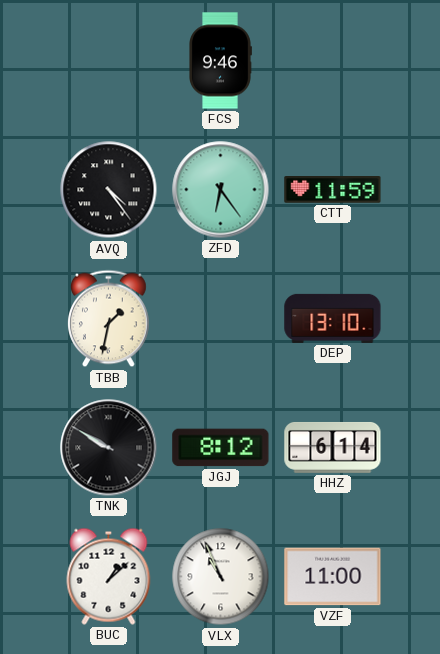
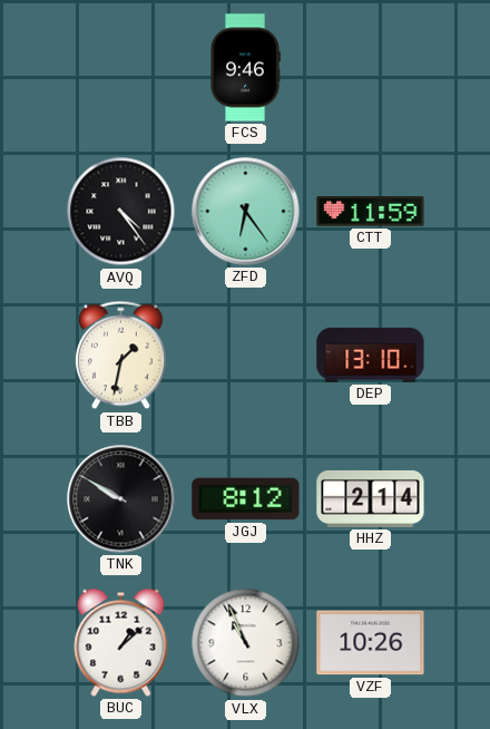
HHZ: 6:14 -> 2:14 (371, 498)
VZF: 11:00 -> 10:26 (371, 643)
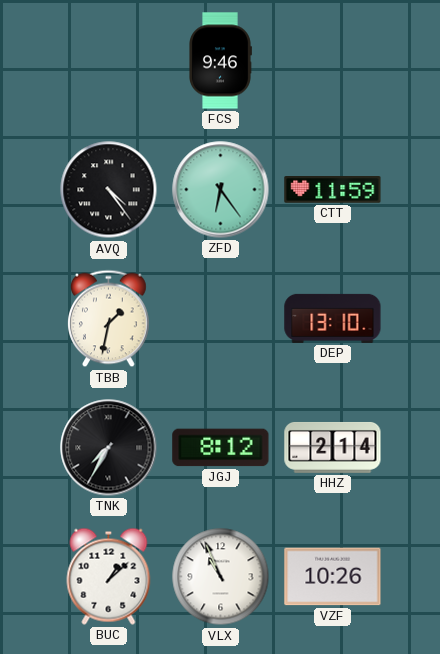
TNK: 9:50 -> 7:35 (109, 448)
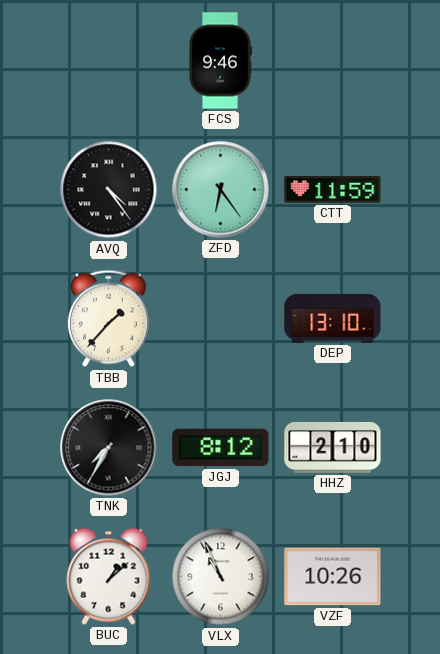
TBB: 1:32 -> 1:37 (109, 319)
HHZ: 2:14 -> 2:10 (333, 447)
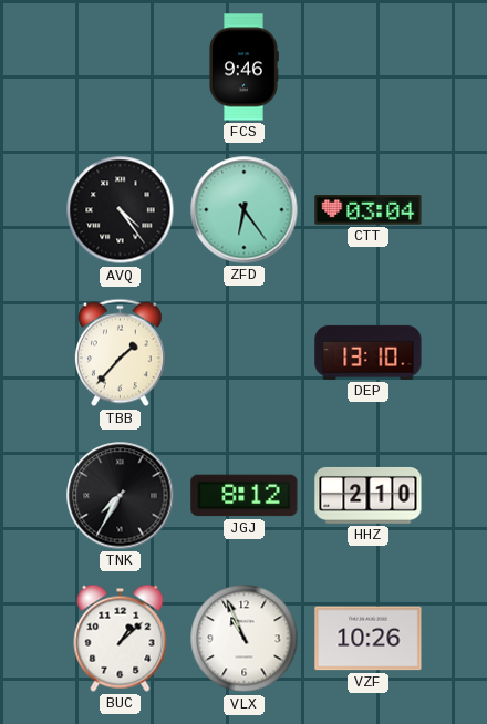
CTT: 11:59 -> 03:04 (369, 210)
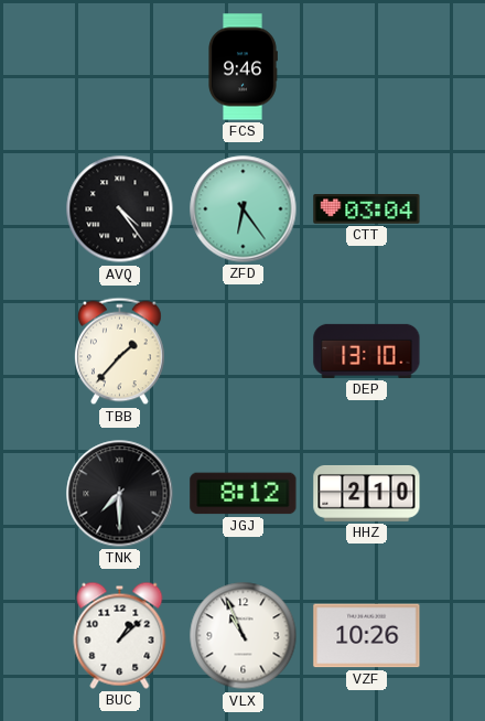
TNK: 7:35 -> 7:30 (120, 494)
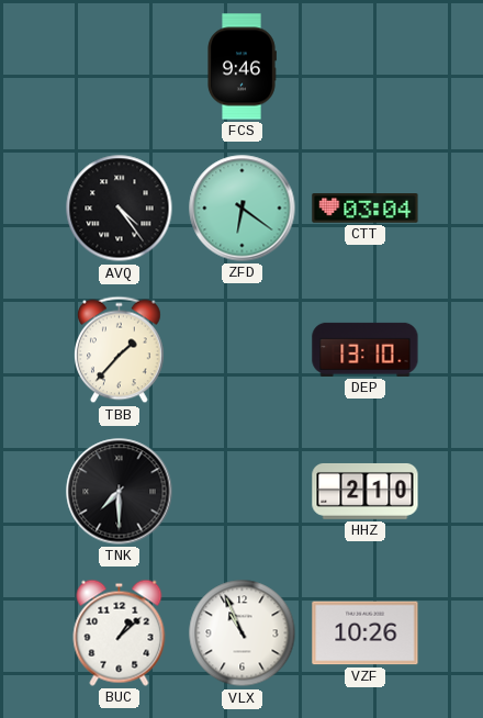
ZFD: 6:24 -> 6:21 (243, 209)
JGJ: 8:12 -> none (244, 494)
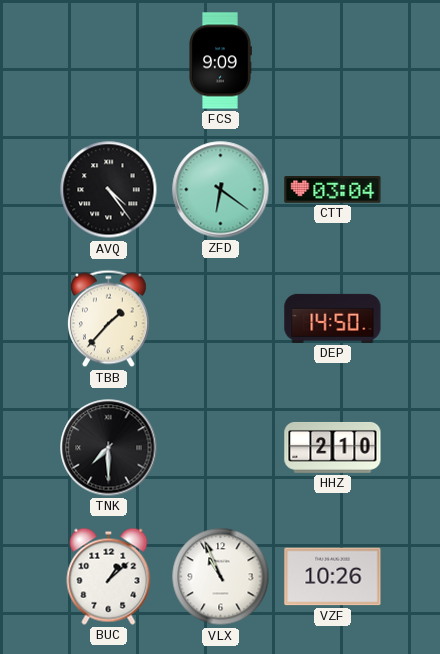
FCS: 9:46 -> 9:09 (220, 61)
DEP: 13:10 -> 14:50 (333, 318)
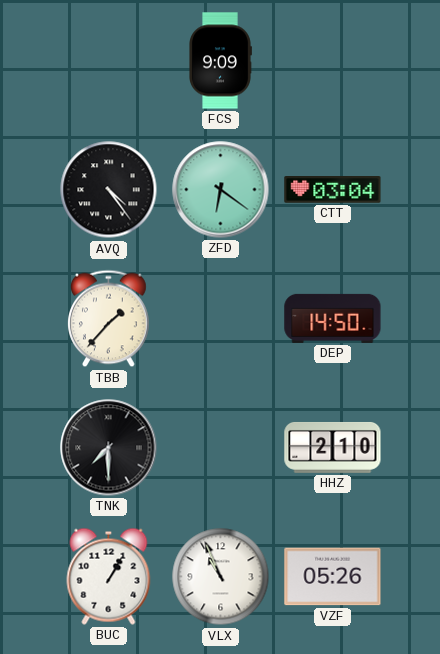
BUC: 1:08 -> 1:05 (109, 576)
VZF: 10:26 -> 05:26 (333, 577)
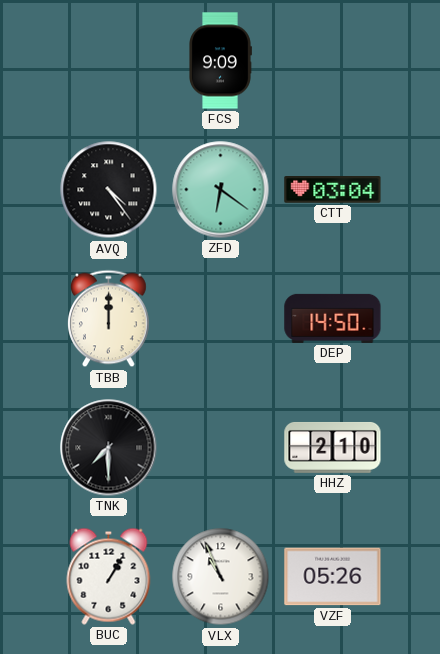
TBB: 1:37 -> 12:00 (109, 319)
